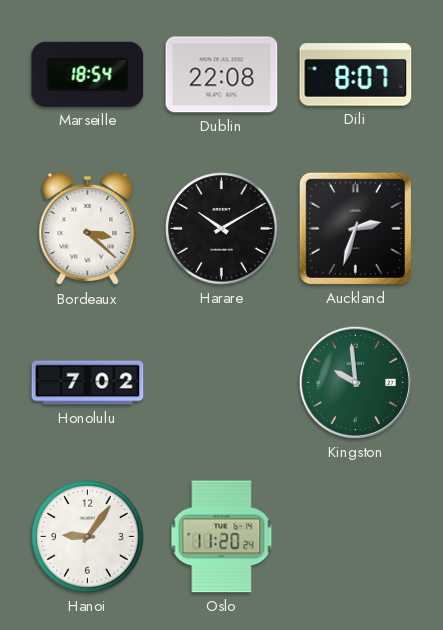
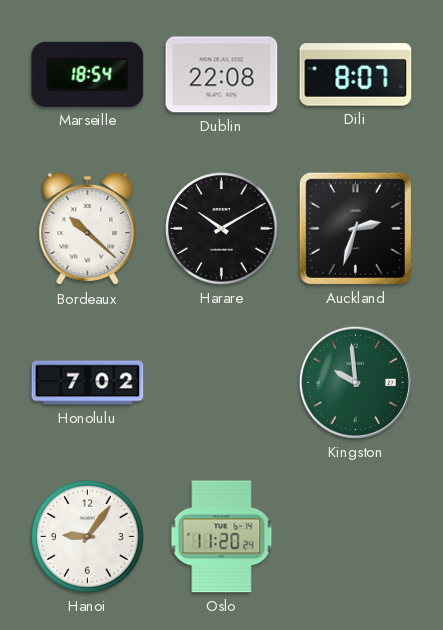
Bordeaux: 3:22 -> 10:22 (88, 229)
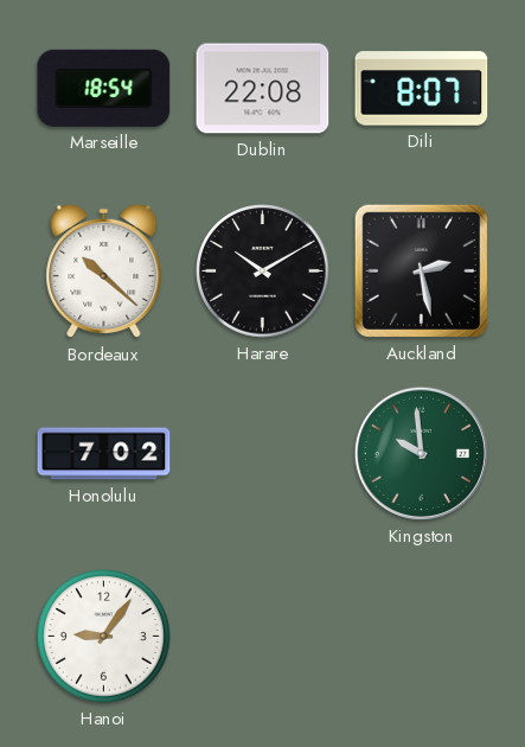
Auckland: 2:33 -> 2:28 (421, 270)
Oslo: 11:20 -> none (222, 537)
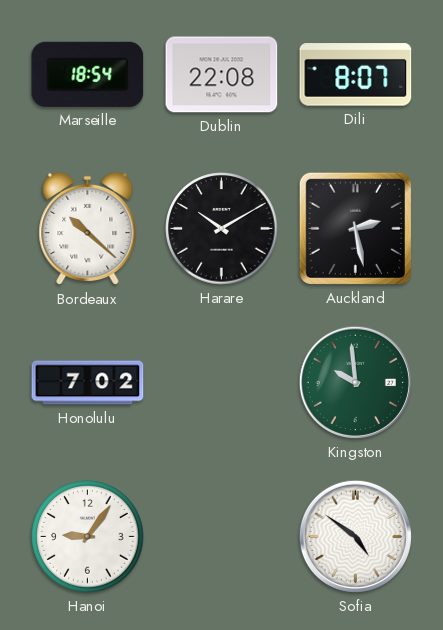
Sofia: none -> 4:51 (355, 536)
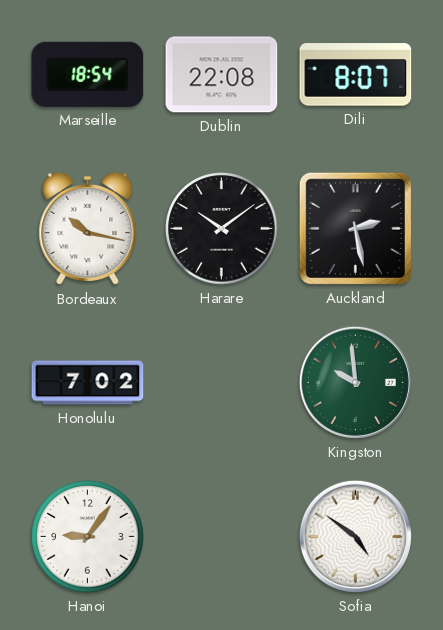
Bordeaux: 10:22 -> 10:17 (88, 229)
Harare: 10:10 -> 10:09 (222, 229)
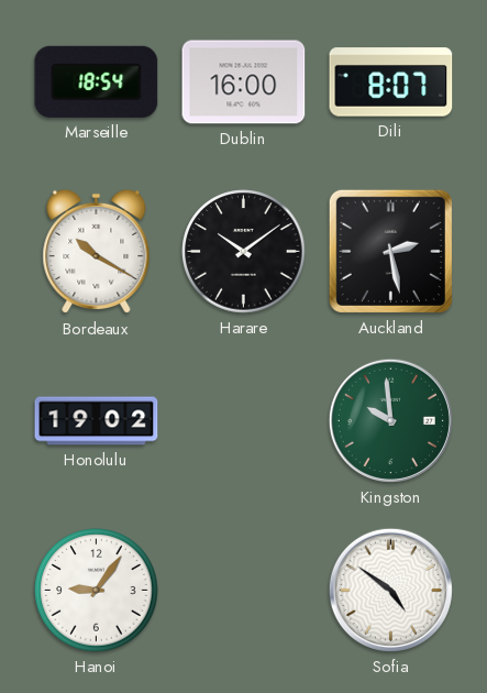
Dublin: 22:08 -> 16:00 (244, 82)
Bordeaux: 10:17 -> 10:20 (97, 252)
Honolulu: 7:02 -> 19:02 (97, 421)
